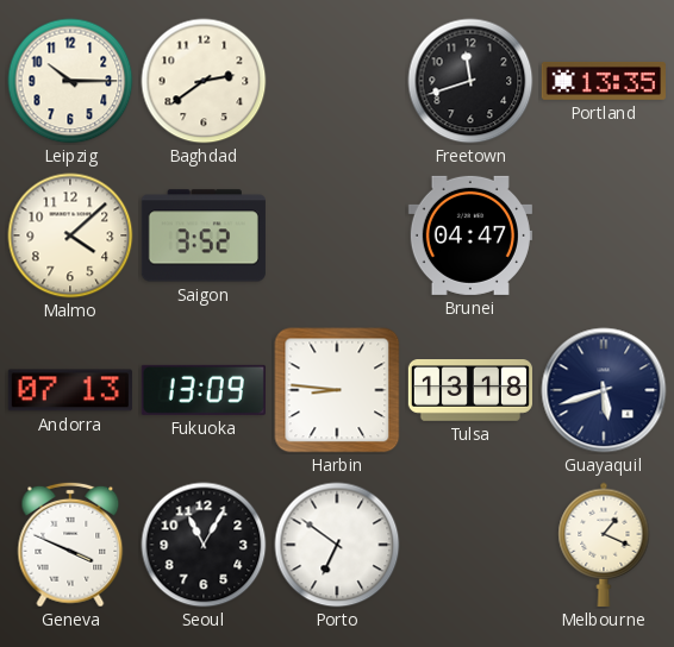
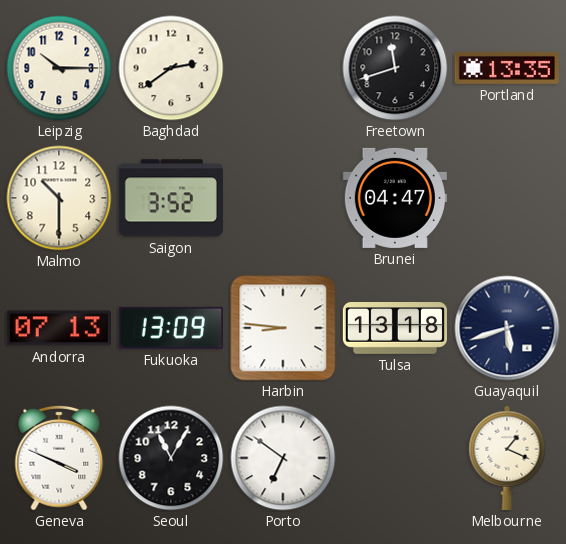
Malmo: 4:08 -> 10:30 (59, 198)
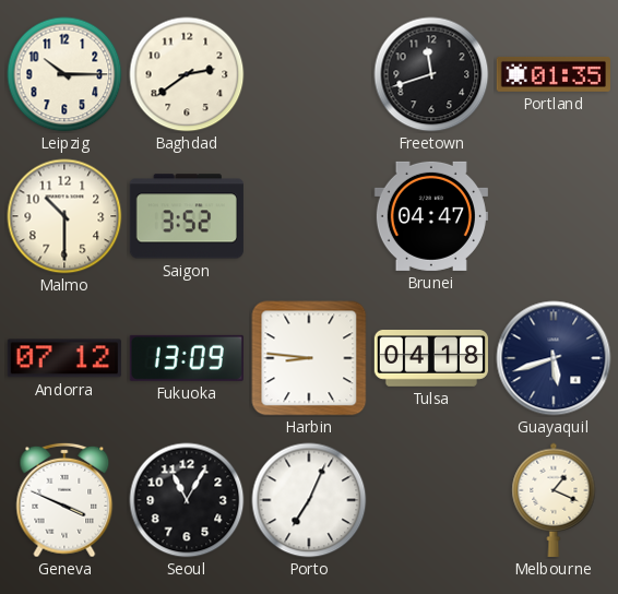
Portland: 13:35 -> 01:35 (554, 74)
Andorra: 07:13 -> 07:12 (64, 358)
Tulsa: 13:18 -> 04:18 (431, 359)
Porto: 6:51 -> 7:04 (309, 500)
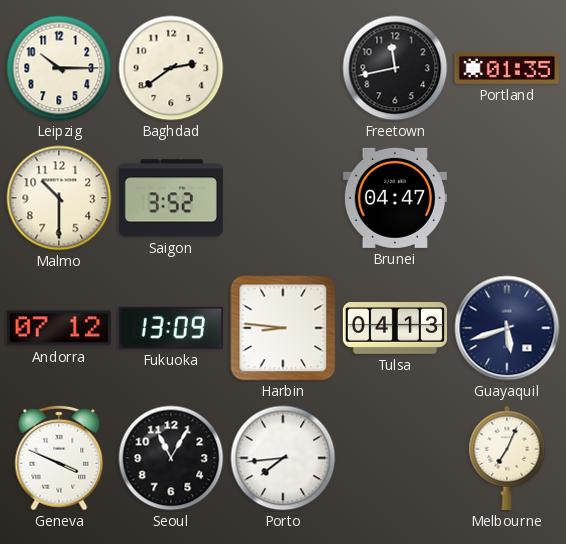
Freetown: 11:42 -> 11:43 (395, 68)
Tulsa: 04:18 -> 04:13 (395, 329)
Porto: 7:04 -> 7:44 (283, 458)
Melbourne: 1:19 -> 7:04 (507, 458)
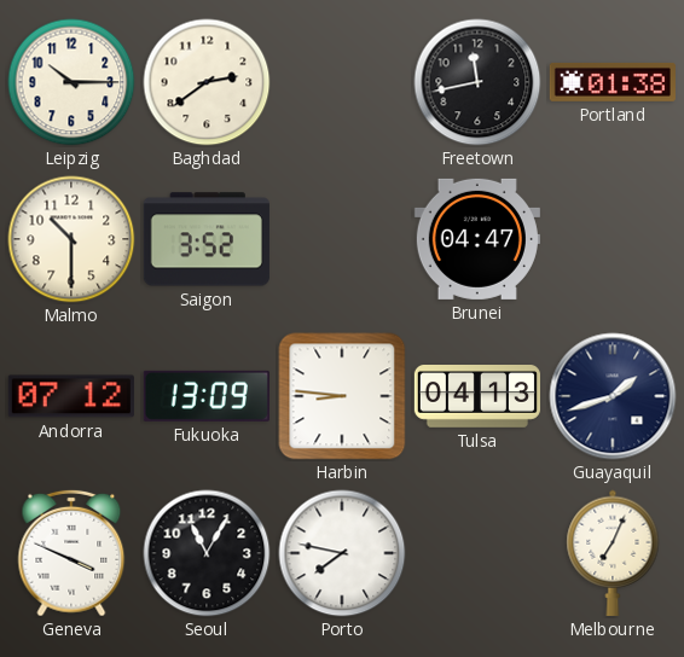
Portland: 01:35 -> 01:38 (613, 82)
Guayaquil: 5:42 -> 1:42 (613, 396)
Porto: 7:44 -> 7:47 (342, 553)
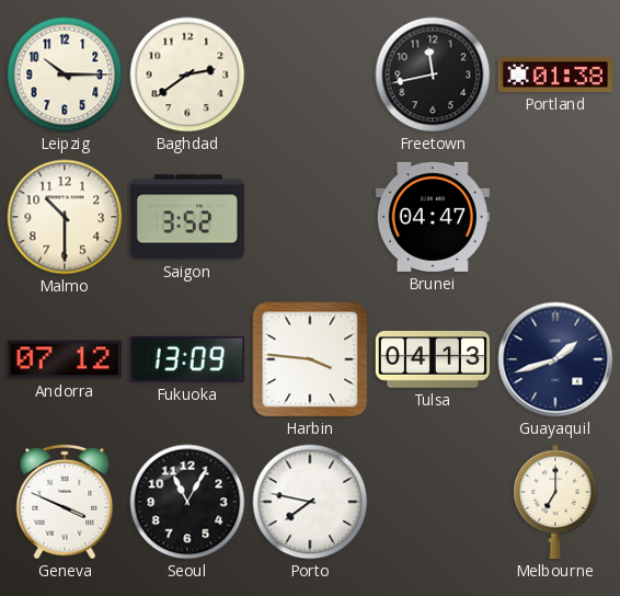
Harbin: 8:46 -> 3:46 (310, 359)
Melbourne: 7:04 -> 7:00 (555, 502)
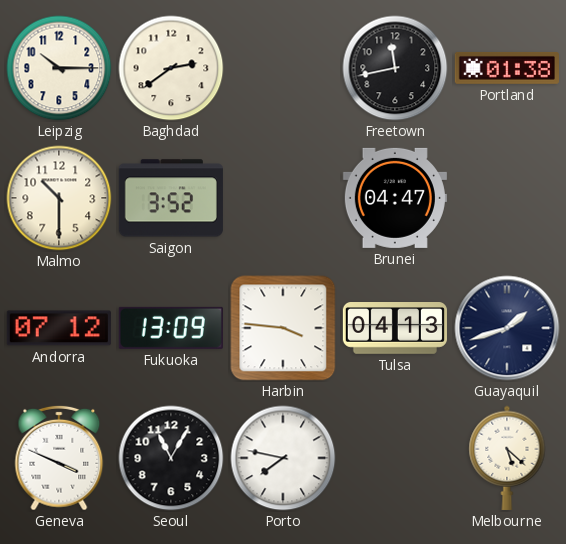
Melbourne: 7:00 -> 5:22 (507, 458)
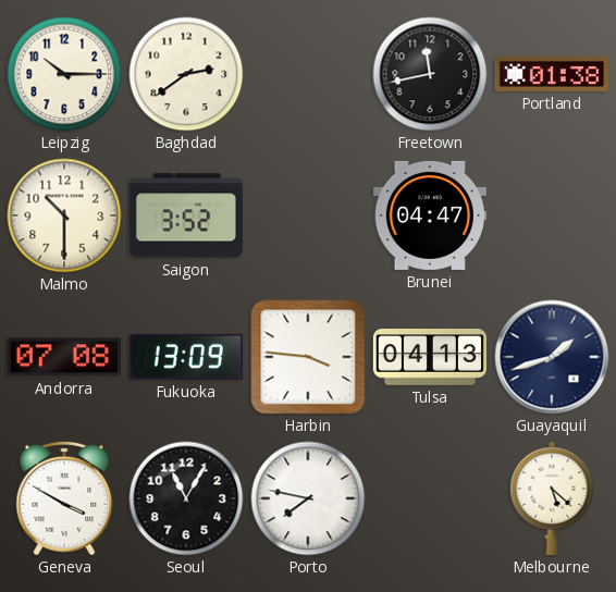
Andorra: 07:12 -> 07:08 (64, 357)
Geneva: 3:49 -> 3:50 (64, 498)
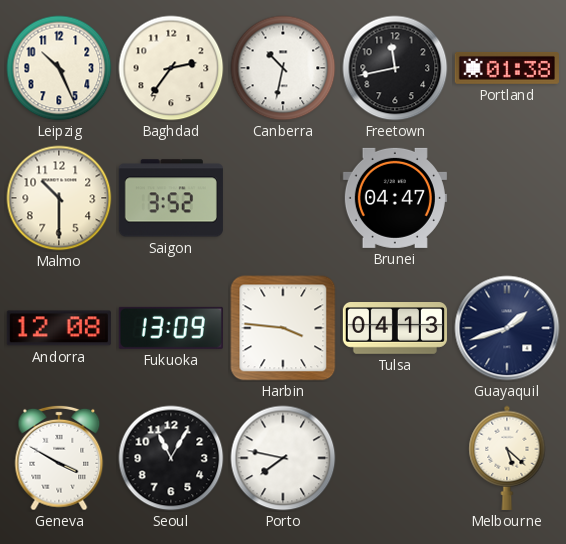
Leipzig: 10:15 -> 10:26 (59, 68)
Baghdad: 2:39 -> 2:36 (171, 68)
Canberra: none -> 10:32 (283, 68)
Andorra: 07:08 -> 12:08 (59, 328)
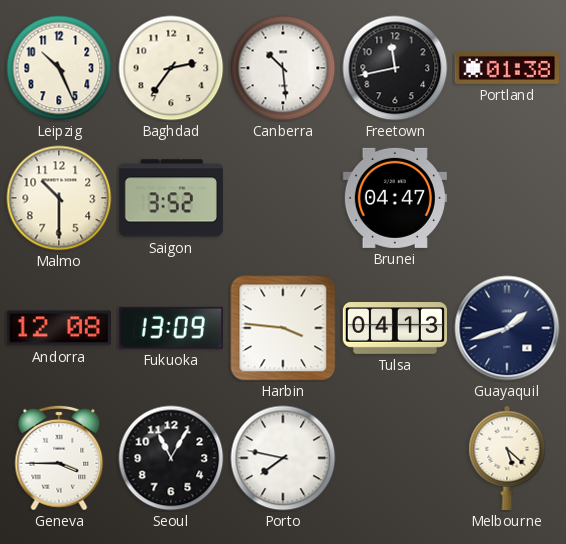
Canberra: 10:32 -> 10:29 (283, 68)
Geneva: 3:50 -> 3:45 (59, 458)
